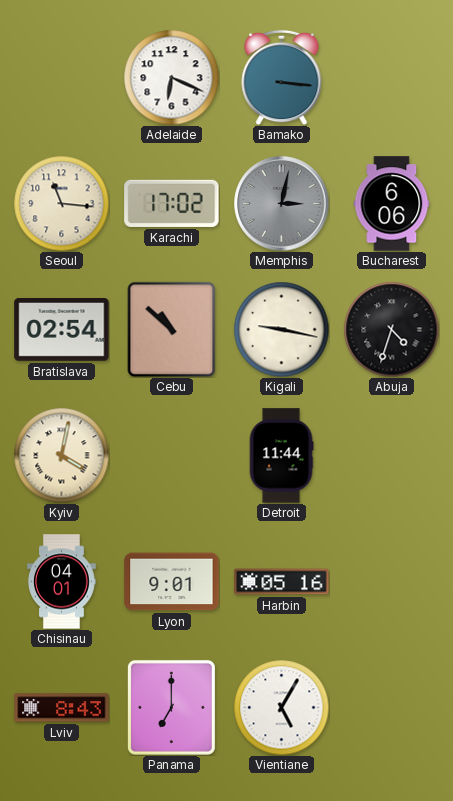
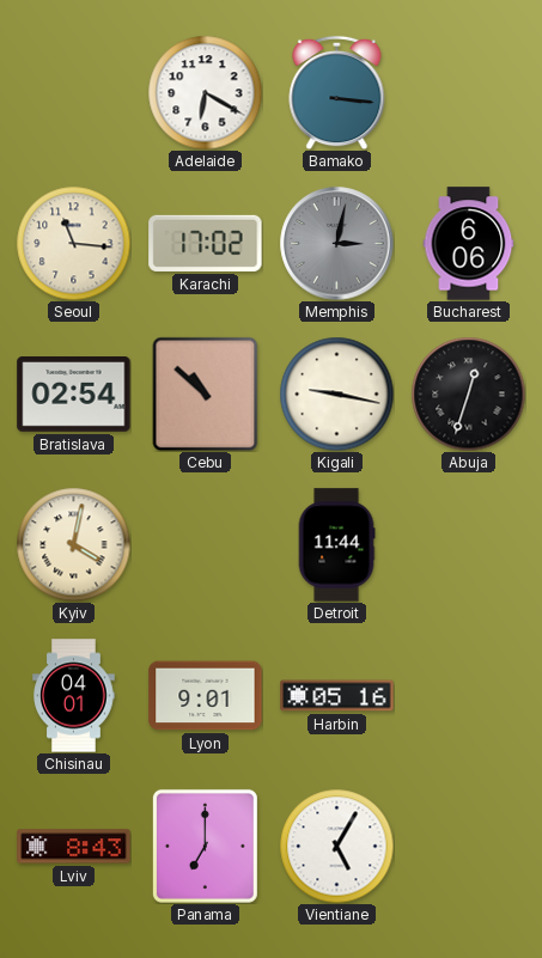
Adelaide: 6:19 -> 6:20 (205, 92)
Abuja: 4:33 -> 12:33 (468, 393)
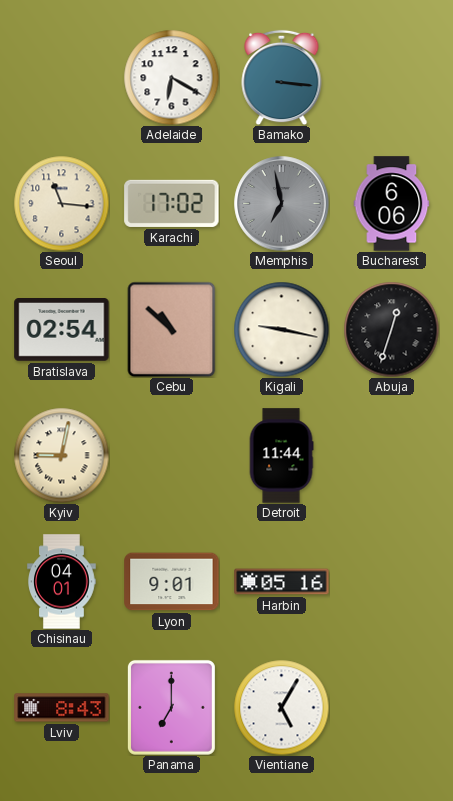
Memphis: 3:02 -> 6:58 (282, 204)
Kyiv: 4:02 -> 9:02 (61, 455)
